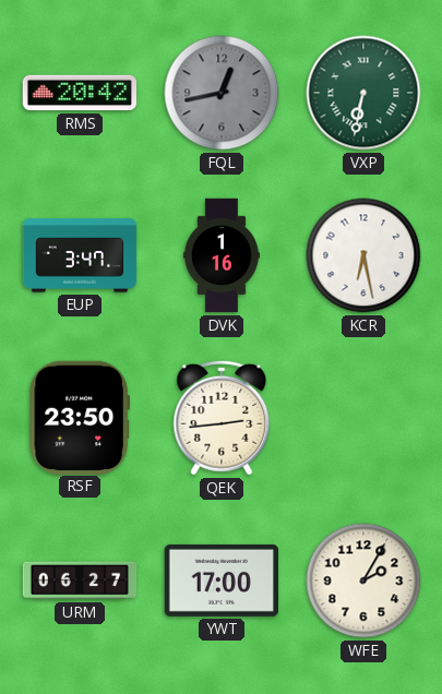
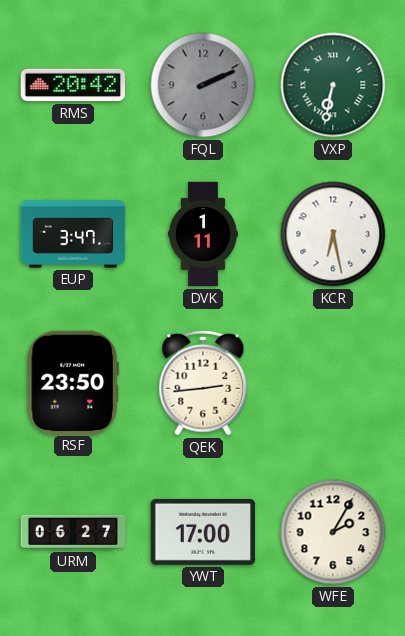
FQL: 12:43 -> 2:11 (203, 85)
DVK: 1:16 -> 1:11 (203, 234)
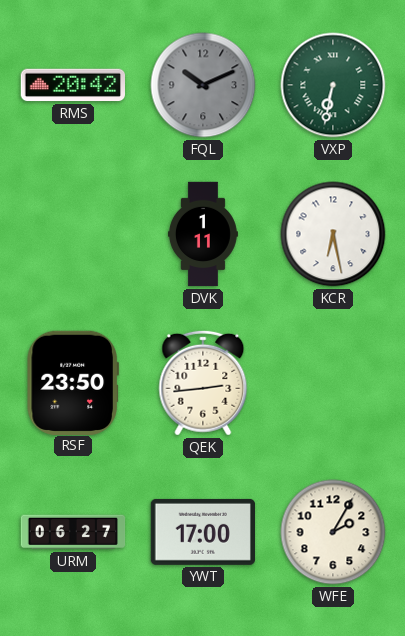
FQL: 2:11 -> 10:11 (203, 85)
EUP: 3:47 -> none (73, 234)
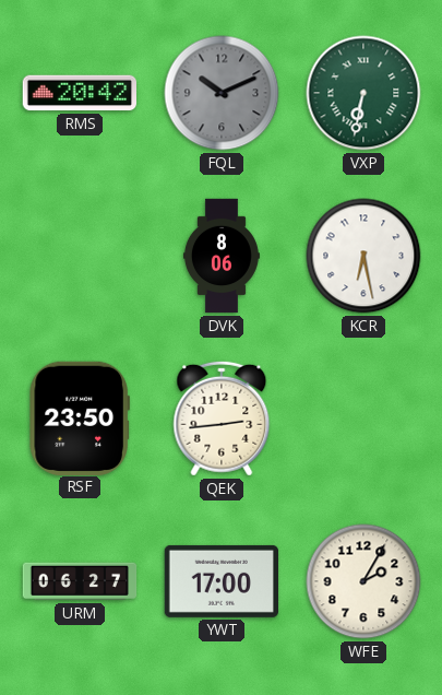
DVK: 1:11 -> 8:06 (222, 256)
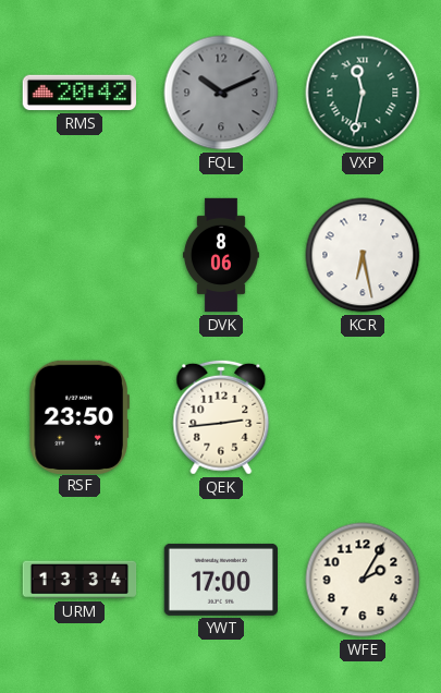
VXP: 6:32 -> 11:32 (363, 93)
URM: 06:27 -> 13:34 (79, 580)
